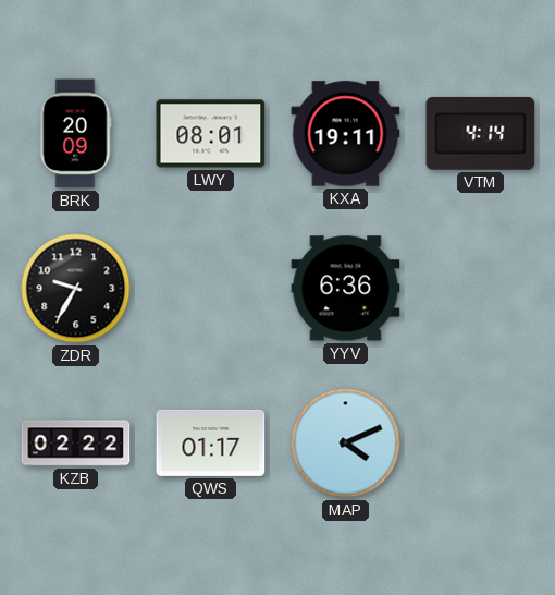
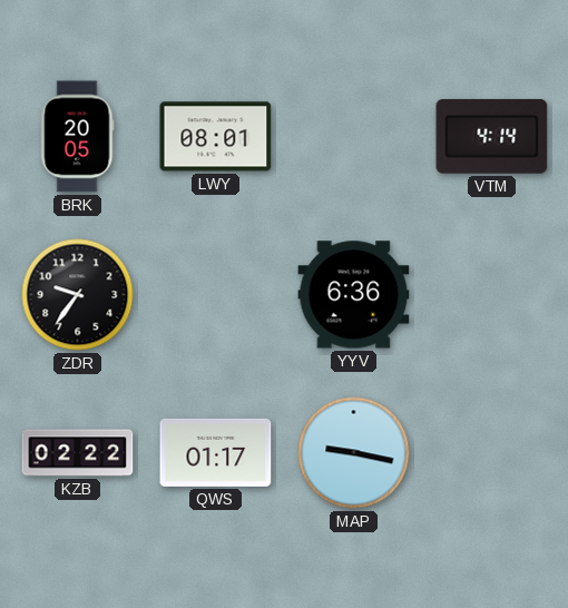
BRK: 20:09 -> 20:05 (77, 137)
KXA: 19:11 -> none (346, 134)
ZDR: 9:35 -> 9:36 (78, 295)
MAP: 4:11 -> 9:17 (354, 453)
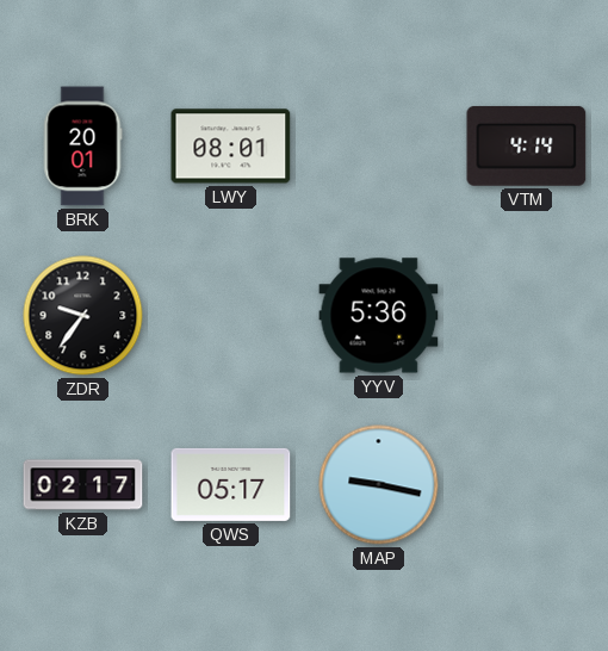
BRK: 20:05 -> 20:01 (82, 147)
YYV: 6:36 -> 5:36 (379, 316)
KZB: 02:22 -> 02:17 (83, 485)
QWS: 01:17 -> 05:17 (231, 484)
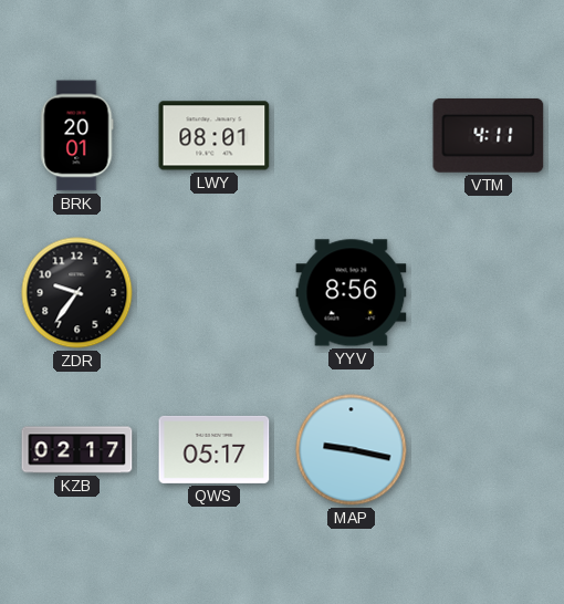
VTM: 4:14 -> 4:11 (489, 136)
YYV: 5:36 -> 8:56 (352, 293)
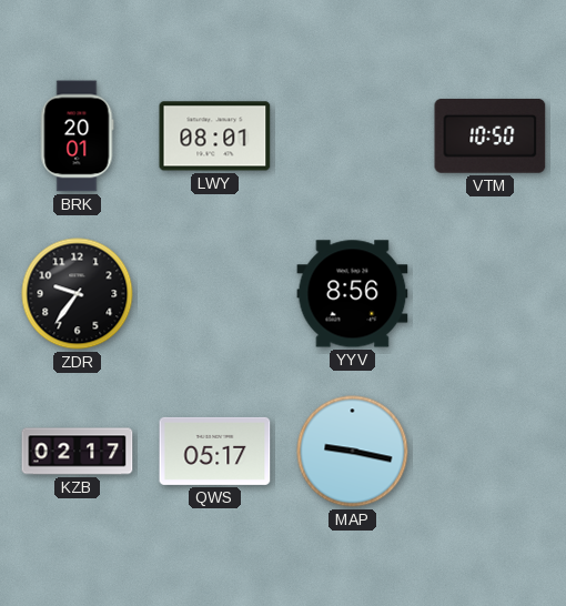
VTM: 4:11 -> 10:50 (491, 137)
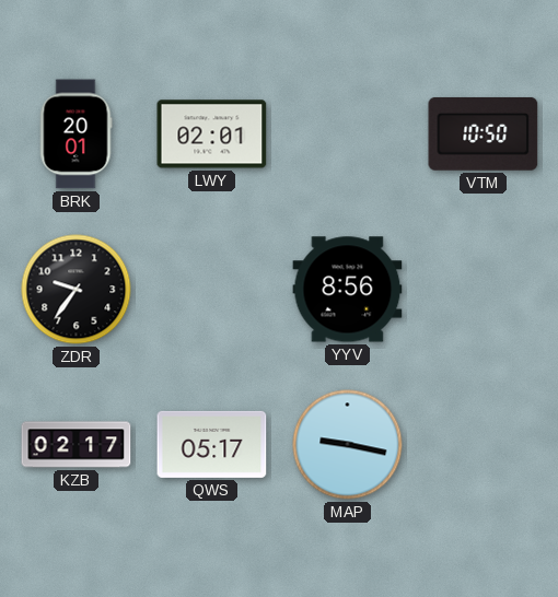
LWY: 08:01 -> 02:01 (212, 134)
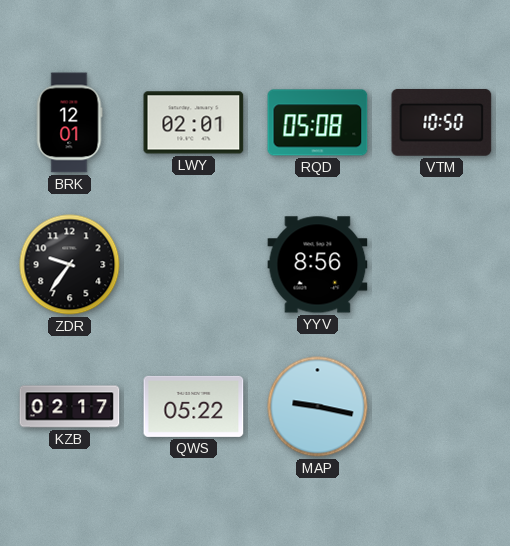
BRK: 20:01 -> 12:01 (69, 123)
RQD: none -> 05:08 (318, 123)
QWS: 05:17 -> 05:22 (194, 406)
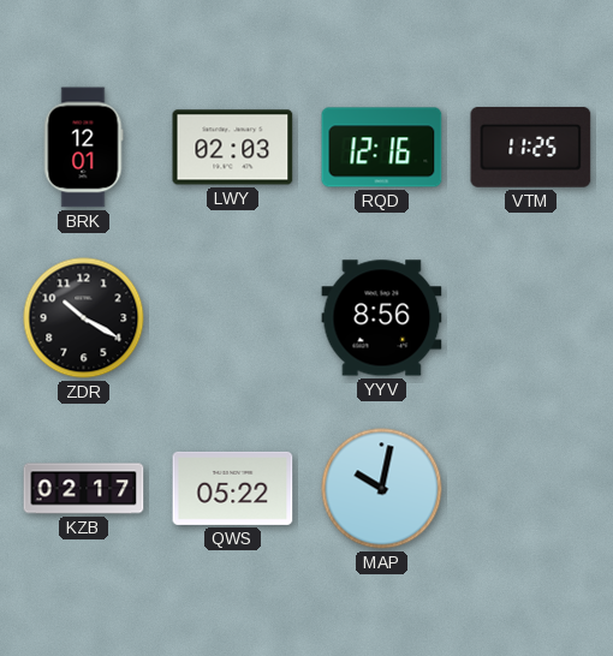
LWY: 02:01 -> 02:03 (233, 148)
RQD: 05:08 -> 12:16 (382, 148)
VTM: 10:50 -> 11:25 (531, 148)
ZDR: 9:36 -> 10:20 (84, 318)
MAP: 9:17 -> 10:02 (382, 489)
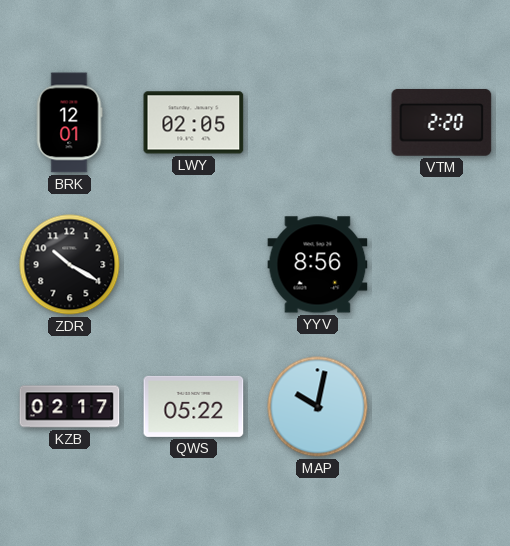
LWY: 02:03 -> 02:05 (194, 123)
RQD: 12:16 -> none (382, 148)
VTM: 11:25 -> 2:20 (442, 123)
